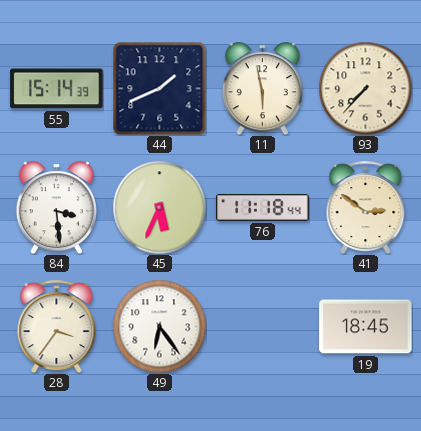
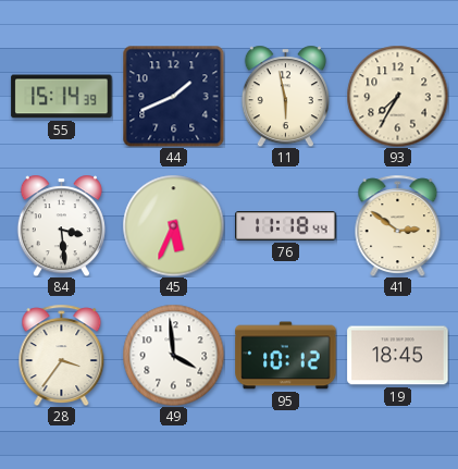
93: 7:37 -> 7:35 (397, 96)
49: 6:24 -> 3:59 (173, 355)
95: none -> 10:12 (286, 356)
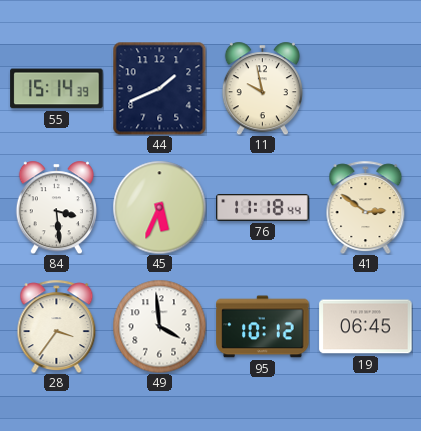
11: 5:58 -> 9:58 (262, 88)
93: 7:35 -> none (397, 96)
19: 18:45 -> 06:45 (366, 327)
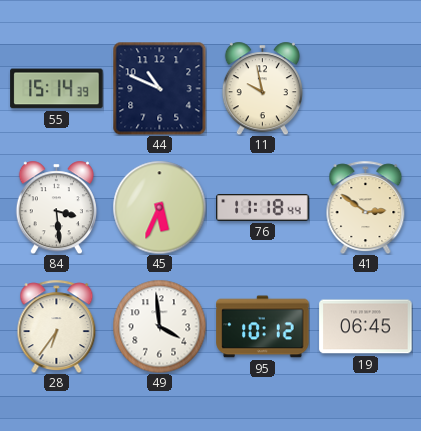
44: 1:41 -> 10:49 (159, 88)
28: 3:36 -> 6:36 (57, 326)
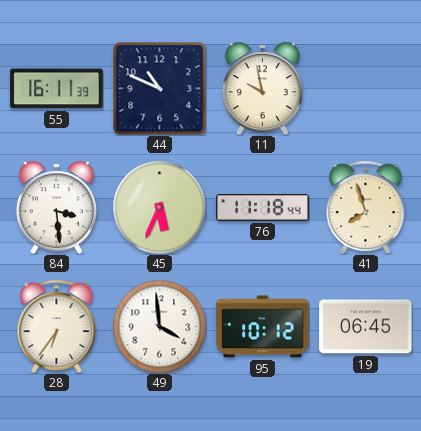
55: 15:14 -> 16:11 (57, 89)
41: 2:51 -> 7:57 (366, 207)
